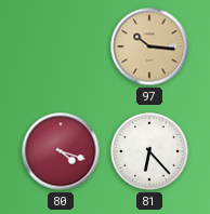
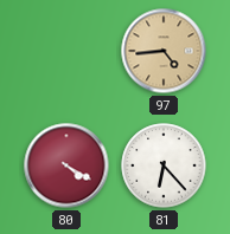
97: 10:16 -> 4:44 (164, 51)
80: 4:18 -> 4:20 (66, 165)
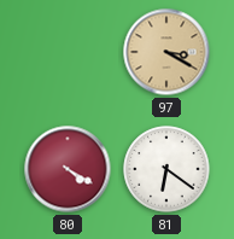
97: 4:44 -> 3:20 (166, 52)
81: 6:23 -> 6:21 (166, 169)
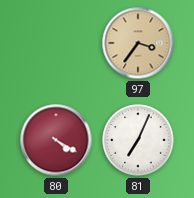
97: 3:20 -> 3:36 (138, 43)
81: 6:21 -> 7:04 (138, 140)
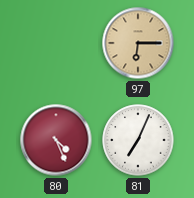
97: 3:36 -> 6:15 (138, 43)
80: 4:20 -> 4:26 (56, 140)
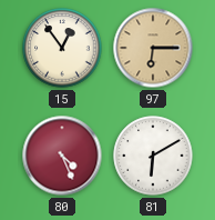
15: none -> 12:54 (62, 48)
81: 7:04 -> 6:10 (153, 156)
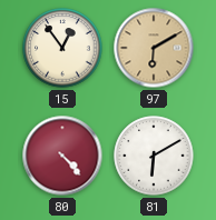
97: 6:15 -> 6:10 (154, 48)
80: 4:26 -> 4:23 (62, 156)
